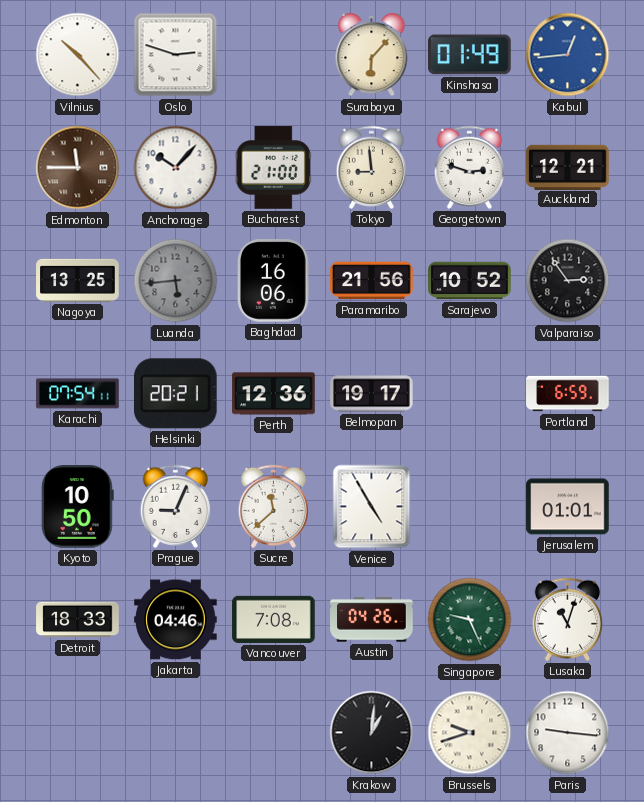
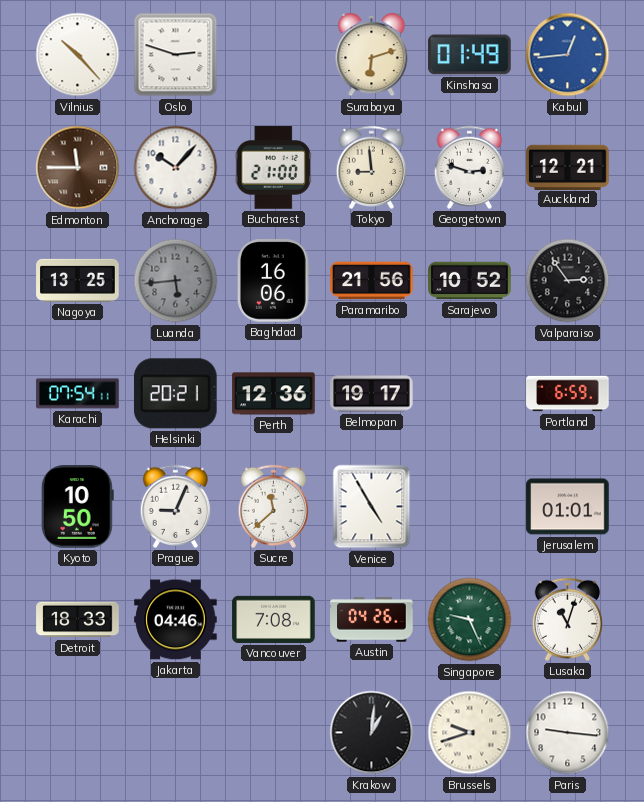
Surabaya: 6:07 -> 6:12 (372, 56)
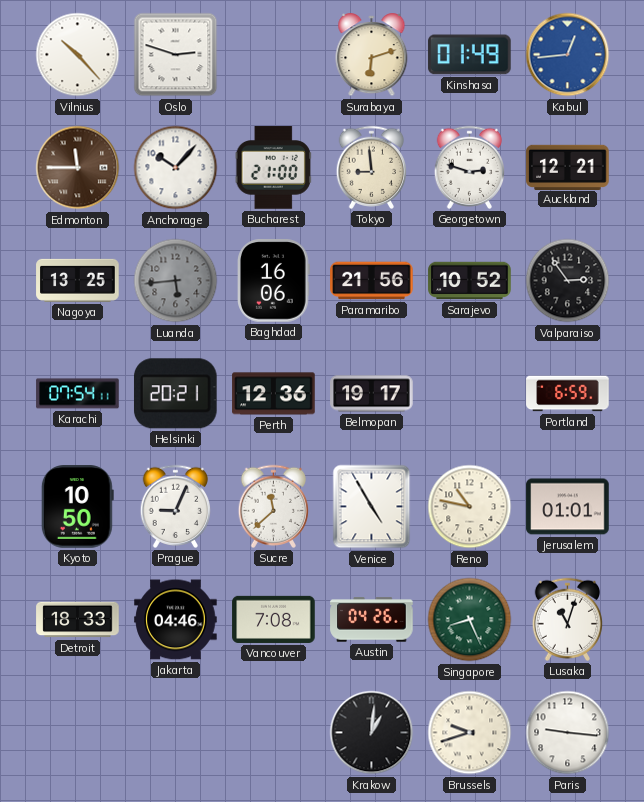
Reno: none -> 10:47 (470, 507)
Singapore: 9:26 -> 8:26 (470, 620)
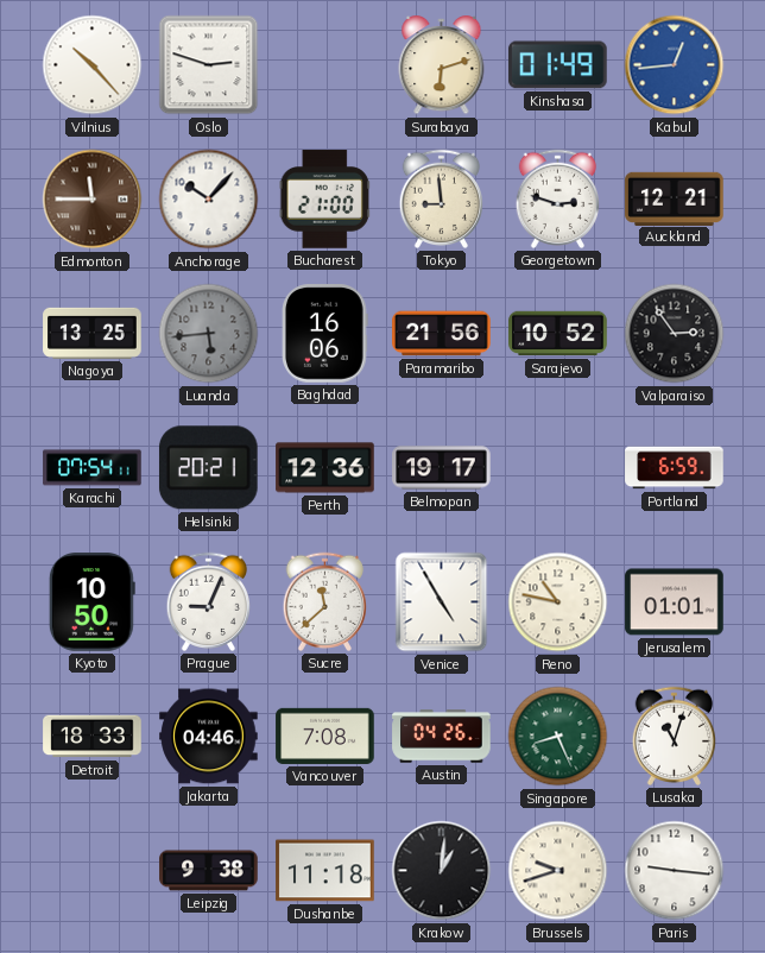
Leipzig: none -> 9:38 (209, 871)
Dushanbe: none -> 11:18 (325, 871)
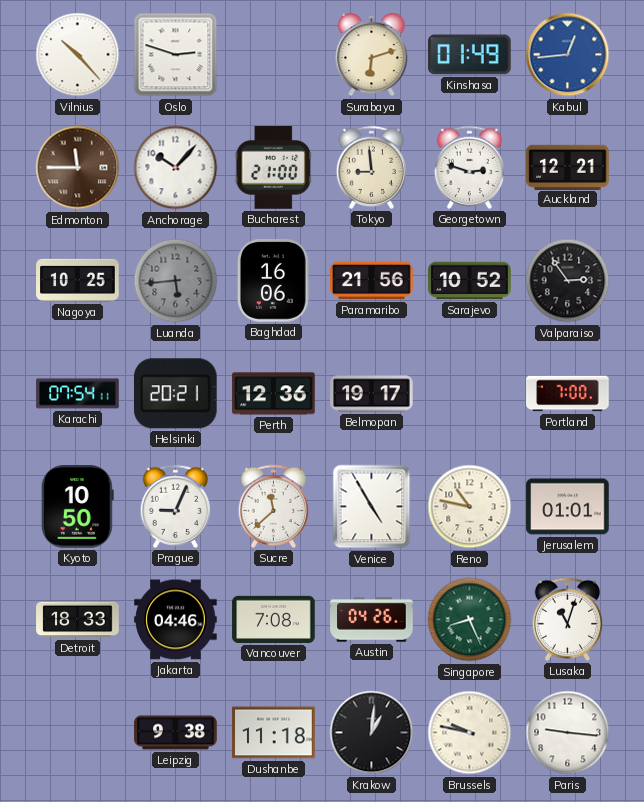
Nagoya: 13:25 -> 10:25 (78, 280)
Portland: 6:59 -> 7:00 (568, 394)
Brussels: 9:42 -> 9:47 (470, 733)
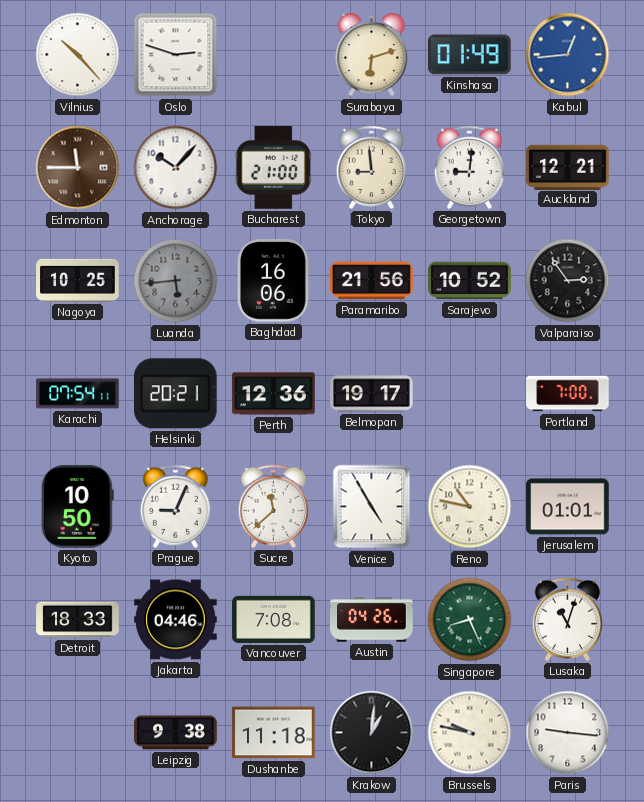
Georgetown: 2:48 -> 9:01 (469, 167)
